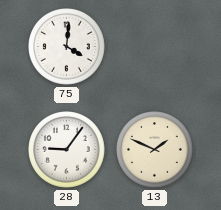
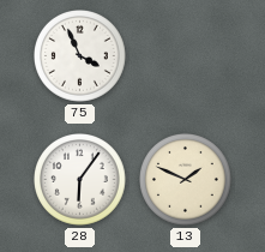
75: 4:01 -> 3:56 (80, 56)
28: 9:06 -> 6:06 (80, 180)
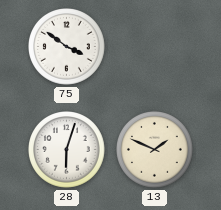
75: 3:56 -> 3:51 (67, 47)
28: 6:06 -> 6:03 (67, 150)
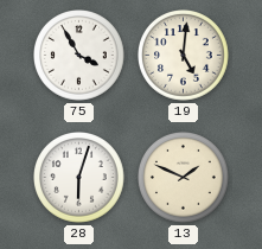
75: 3:51 -> 3:55 (79, 56)
19: none -> 5:01 (184, 56)
